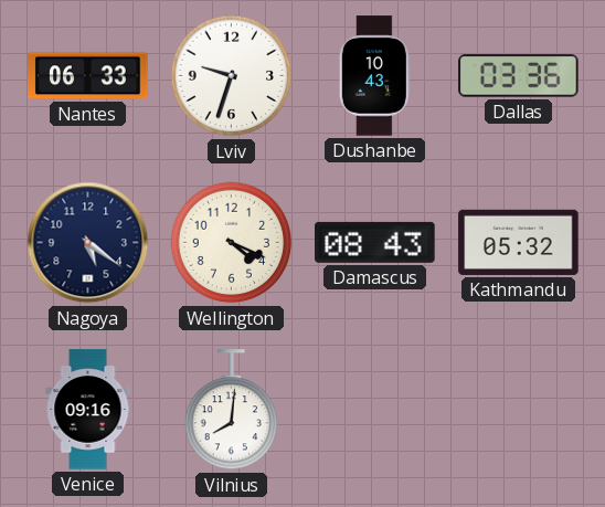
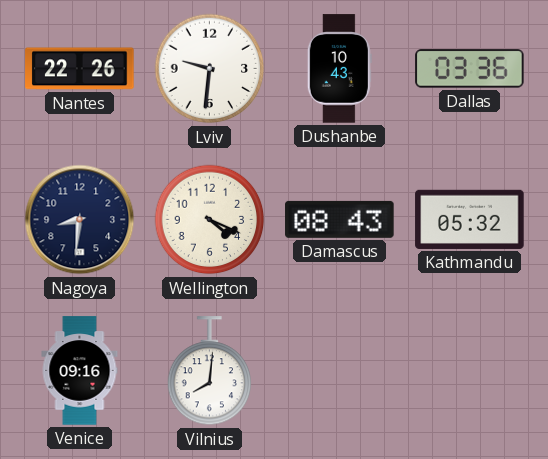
Nantes: 06:33 -> 22:26 (80, 69)
Lviv: 9:33 -> 9:31 (210, 69)
Nagoya: 5:21 -> 8:31 (80, 220)
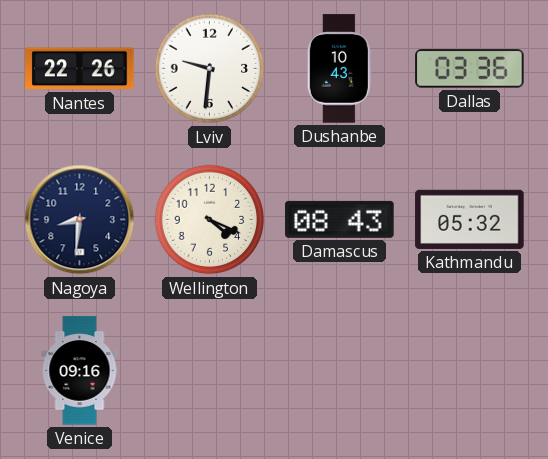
Vilnius: 8:01 -> none (210, 371)
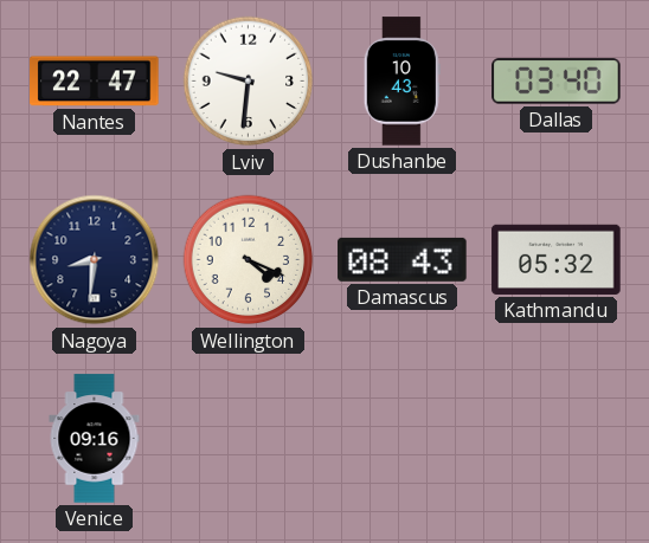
Nantes: 22:26 -> 22:47 (95, 82)
Dallas: 03:36 -> 03:40 (557, 82)
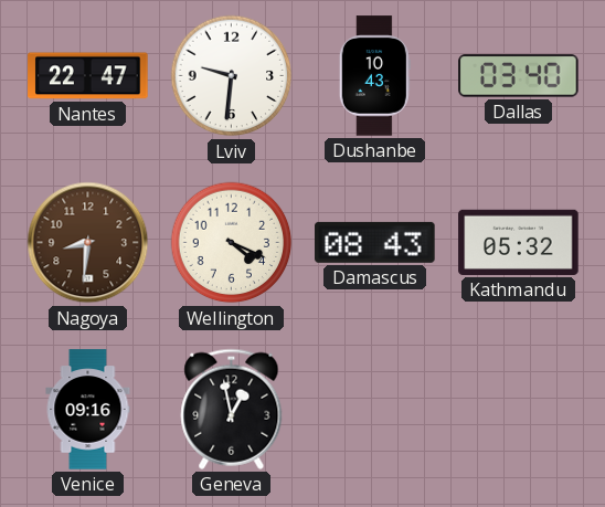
Nagoya dial: navy -> brown (88, 243)
Geneva: none -> 12:58 (232, 409)
